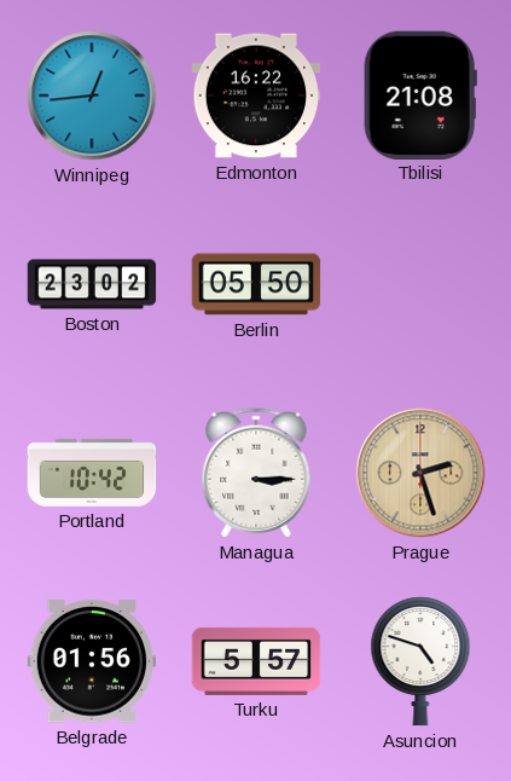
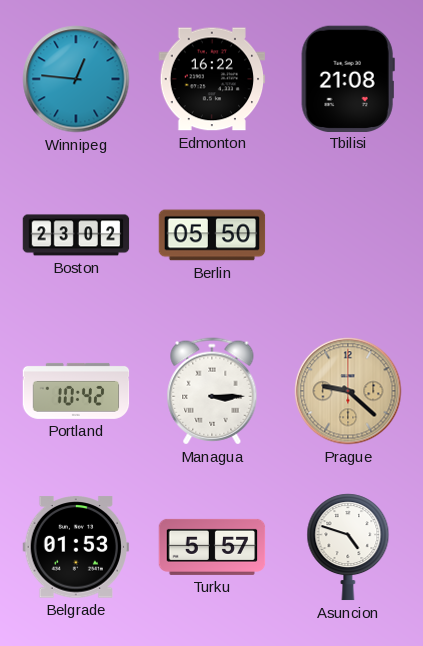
Winnipeg: 12:44 -> 12:46 (76, 79)
Prague: 2:27 -> 9:22 (348, 391)
Belgrade: 01:56 -> 01:53 (75, 547)
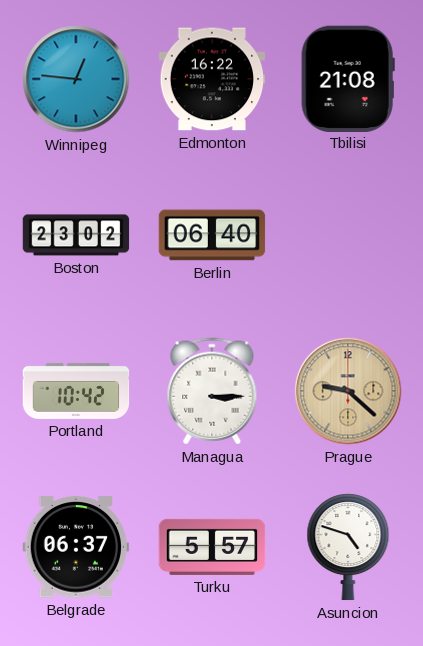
Berlin: 05:50 -> 06:40 (212, 235)
Belgrade: 01:53 -> 06:37 (75, 547)
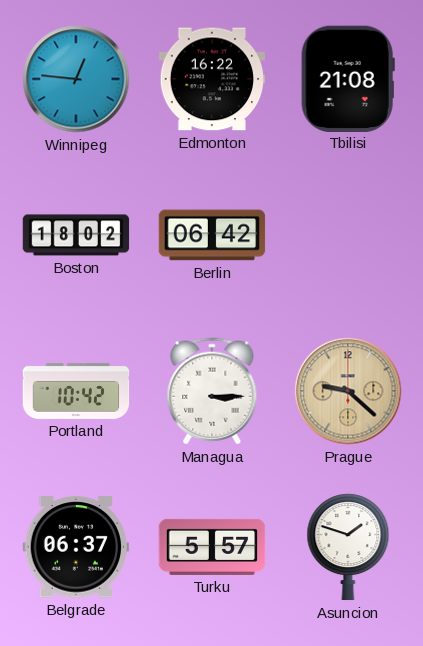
Boston: 23:02 -> 18:02 (76, 235)
Berlin: 06:40 -> 06:42 (212, 235)
Asuncion: 4:48 -> 1:48 (348, 547)
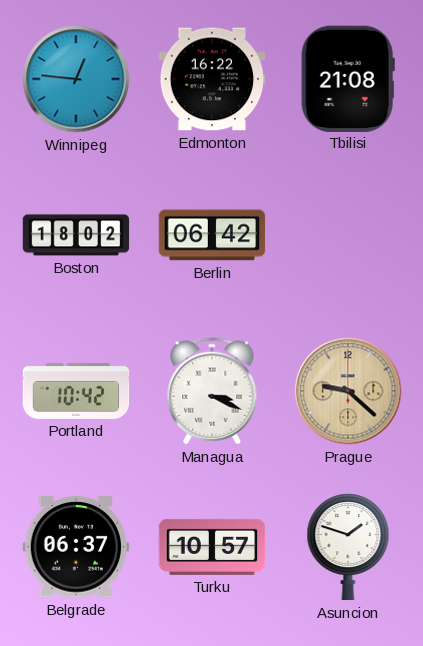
Managua: 3:15 -> 3:19 (212, 391)
Turku: 5:57 -> 10:57 (212, 547)
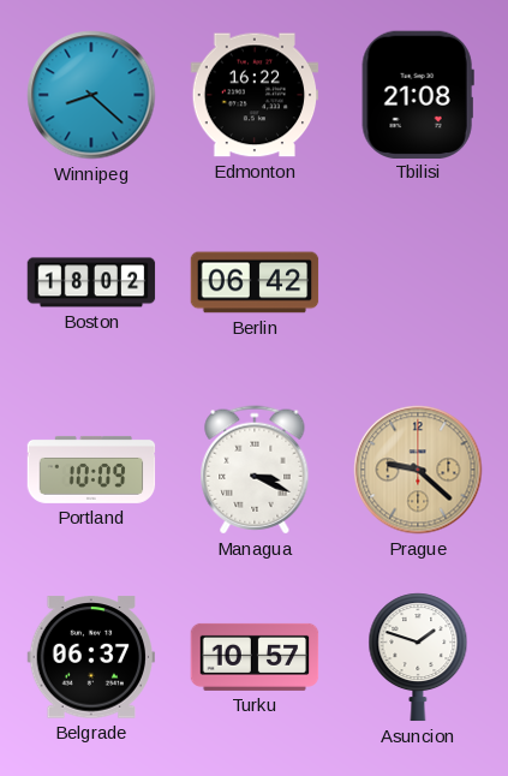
Winnipeg: 12:46 -> 8:22 (91, 95)
Portland: 10:42 -> 10:09 (91, 470)
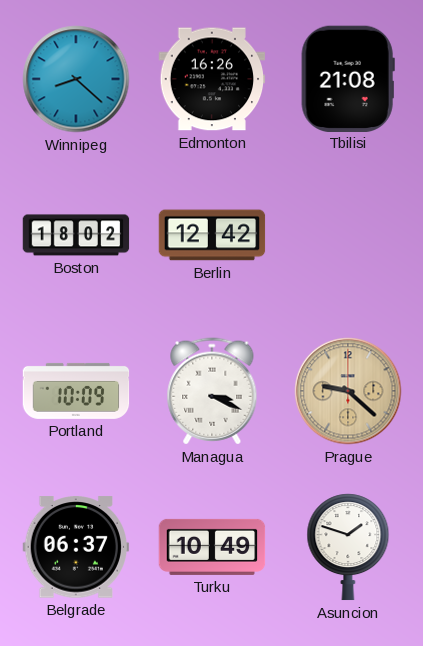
Edmonton: 16:22 -> 16:26 (212, 79)
Berlin: 06:42 -> 12:42 (212, 235)
Turku: 10:57 -> 10:49 (212, 547)
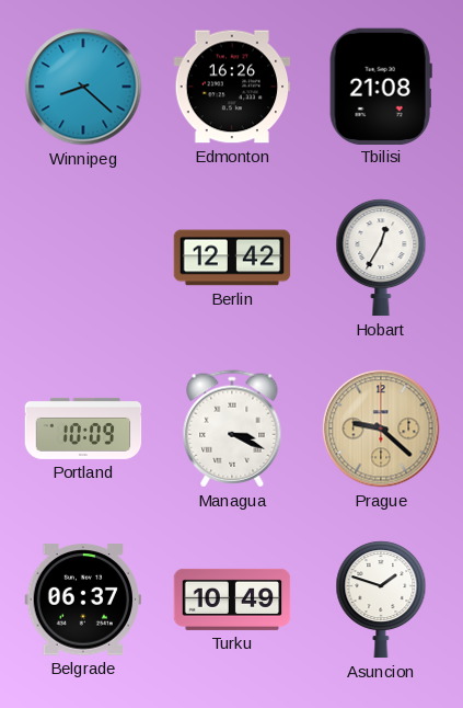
Boston: 18:02 -> none (76, 235)
Hobart: none -> 12:35 (381, 258)
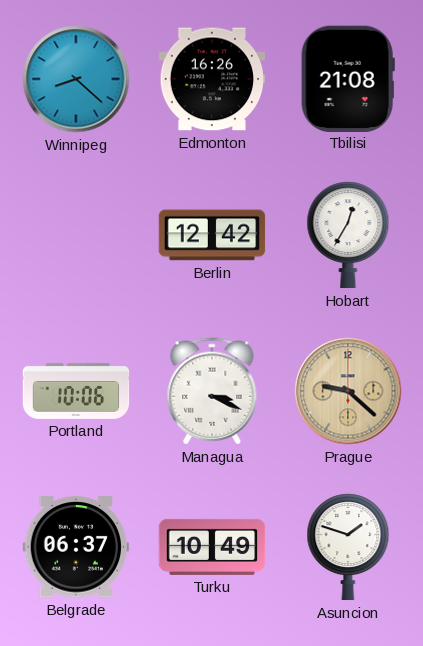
Portland: 10:09 -> 10:06 (76, 391)
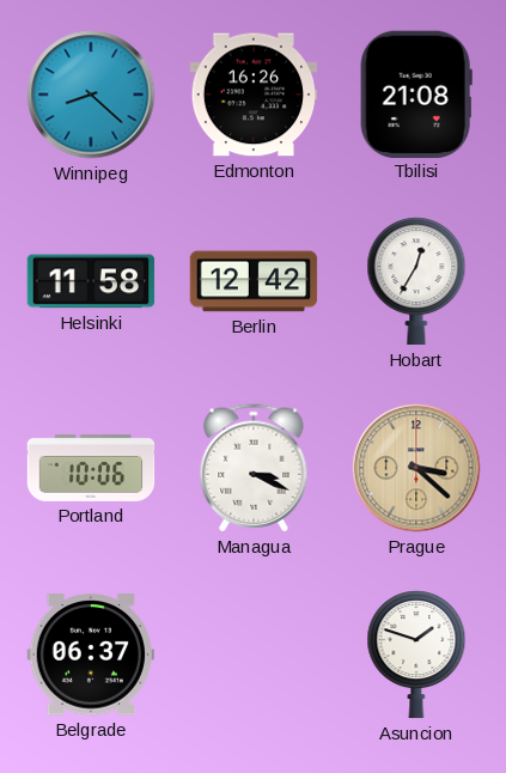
Helsinki: none -> 11:58 (91, 281)
Prague: 9:22 -> 3:22 (416, 468)
Turku: 10:49 -> none (212, 547)
